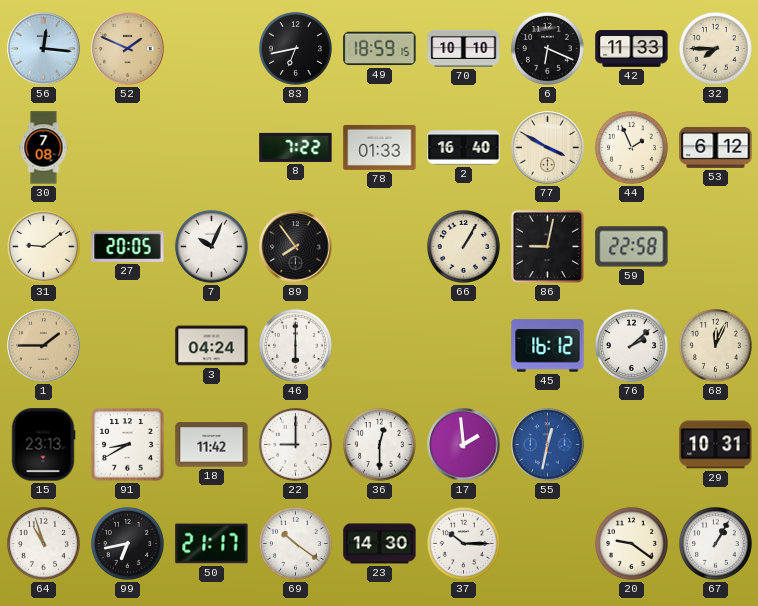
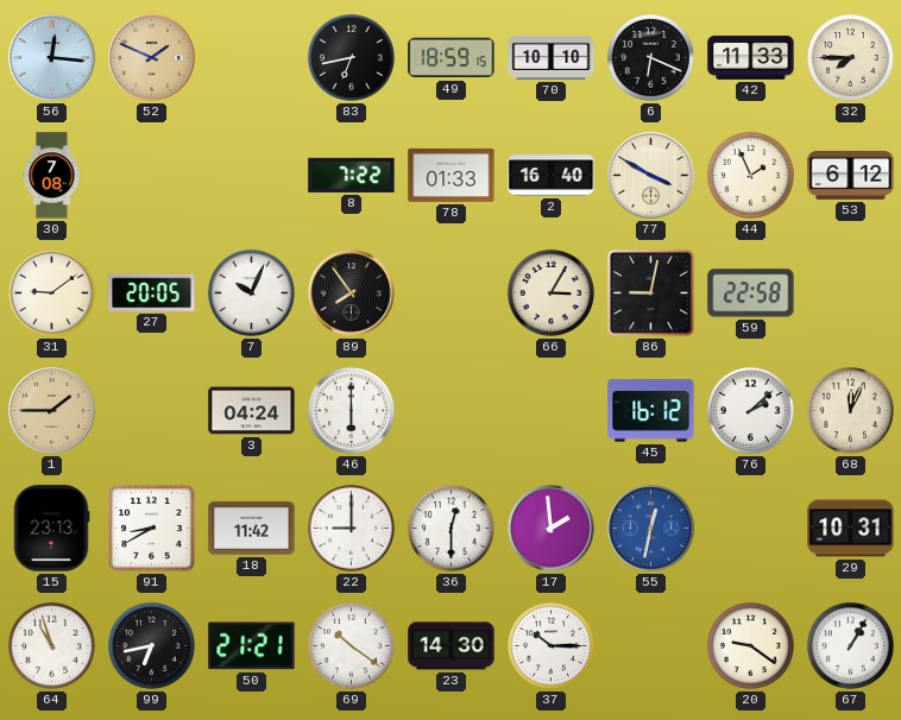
66: 1:05 -> 3:05 (550, 292)
50: 21:17 -> 21:21 (252, 646)
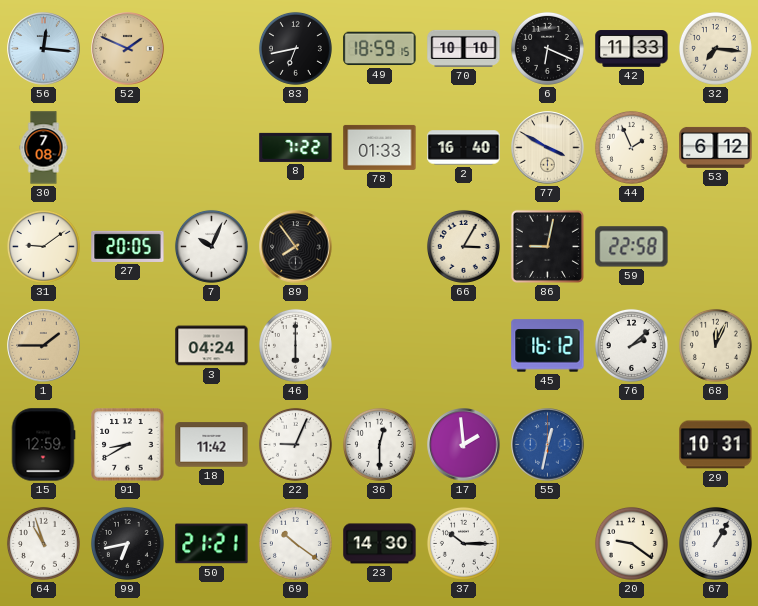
32: 7:45 -> 7:16 (715, 48)
15: 23:13 -> 12:59 (43, 445)
22: 9:00 -> 9:04 (295, 444)
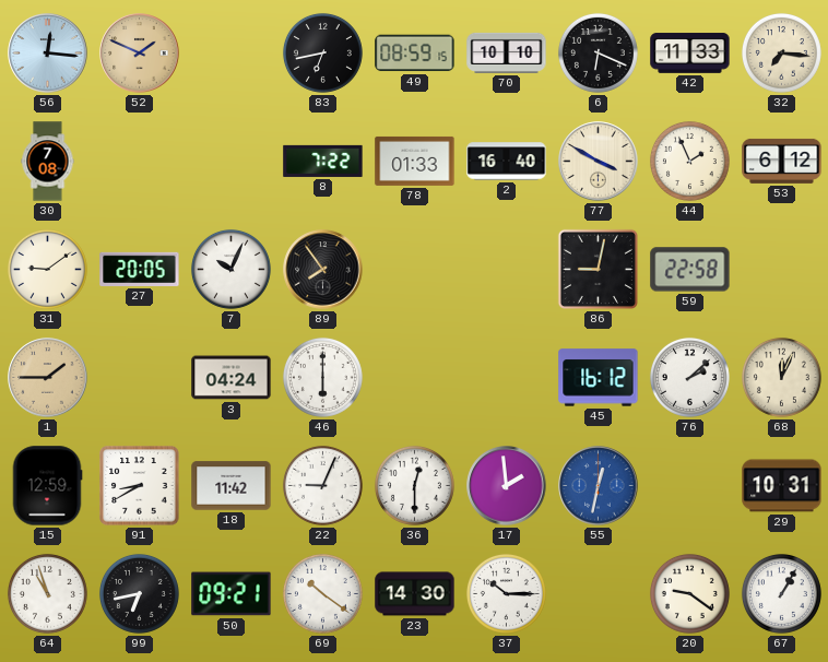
49: 18:59 -> 08:59 (415, 54)
66: 3:05 -> none (463, 246)
50: 21:21 -> 09:21 (232, 594)
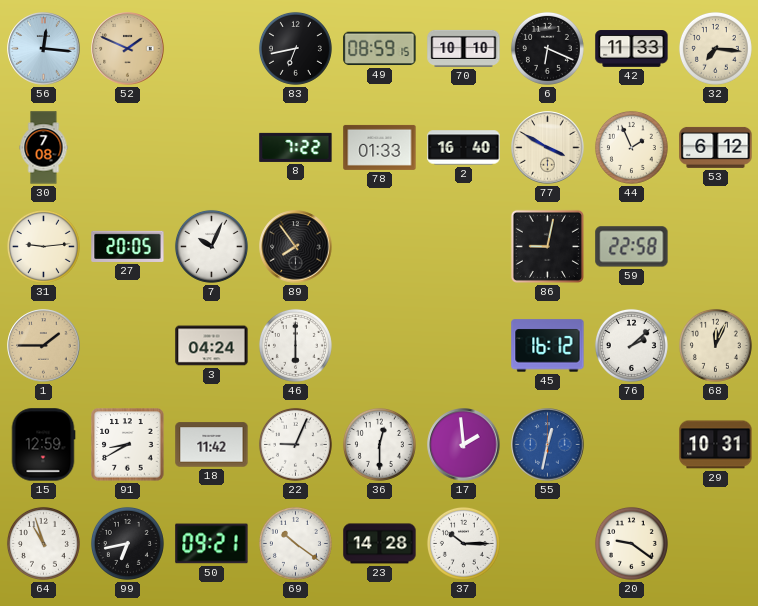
31: 9:09 -> 9:14 (43, 246)
23: 14:30 -> 14:28 (380, 544)
67: 1:05 -> none (781, 593)
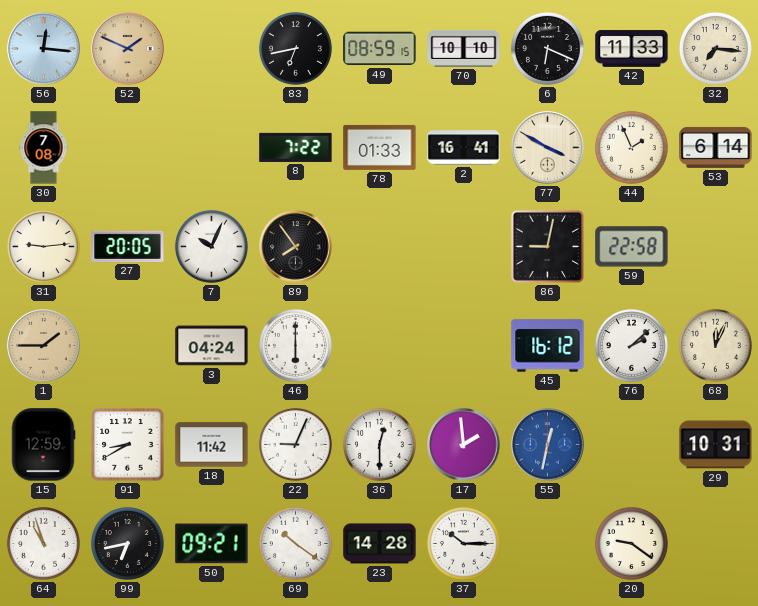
2: 16:40 -> 16:41 (464, 148)
53: 6:12 -> 6:14 (716, 147)
